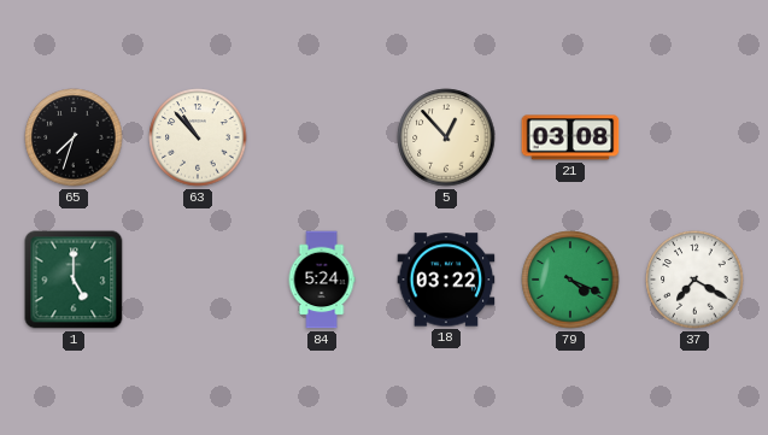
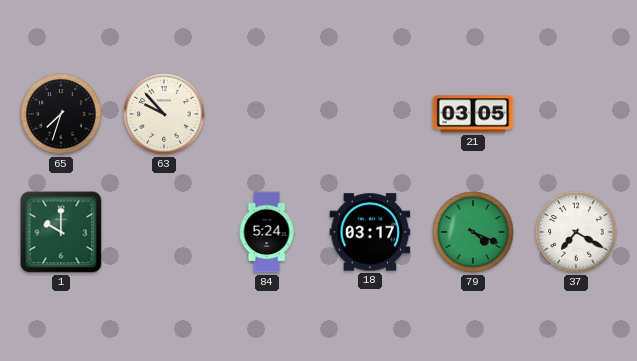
63: 10:53 -> 9:53 (164, 114)
5: 12:53 -> none (446, 137)
21: 03:08 -> 03:05 (473, 114)
1: 5:00 -> 10:00 (61, 232)
18: 03:22 -> 03:17 (370, 232)
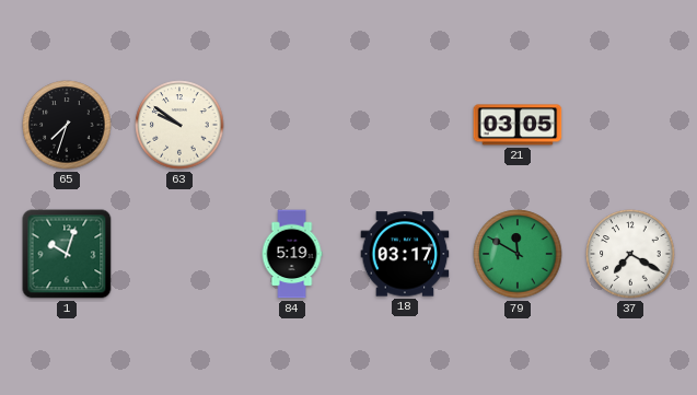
63: 9:53 -> 9:51 (179, 125)
1: 10:00 -> 10:03 (67, 254)
84: 5:24 -> 5:19 (292, 254)
79: 4:19 -> 11:50 (518, 254)
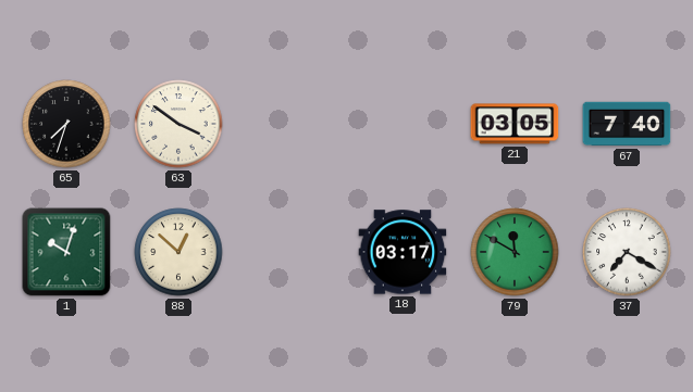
63: 9:51 -> 3:51 (178, 124)
67: none -> 7:40 (627, 124)
88: none -> 12:52 (178, 252)
84: 5:19 -> none (292, 254)
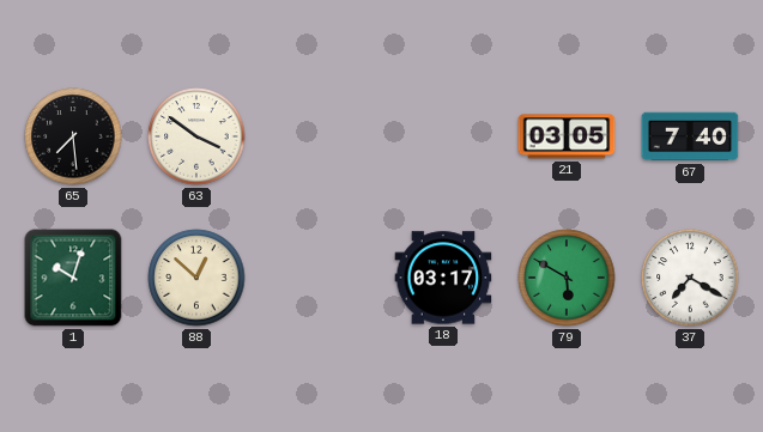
65: 7:33 -> 7:29 (73, 136)
79: 11:50 -> 5:50 (567, 278)
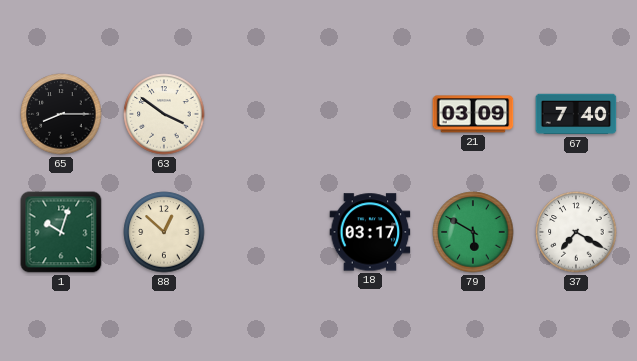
65: 7:29 -> 8:15 (61, 114)
21: 03:05 -> 03:09 (473, 114)
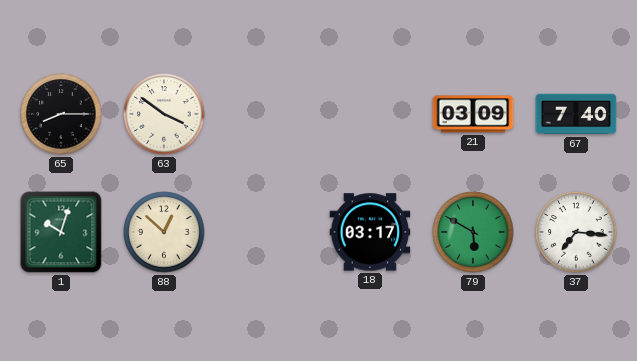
37: 7:20 -> 7:16 (576, 232)
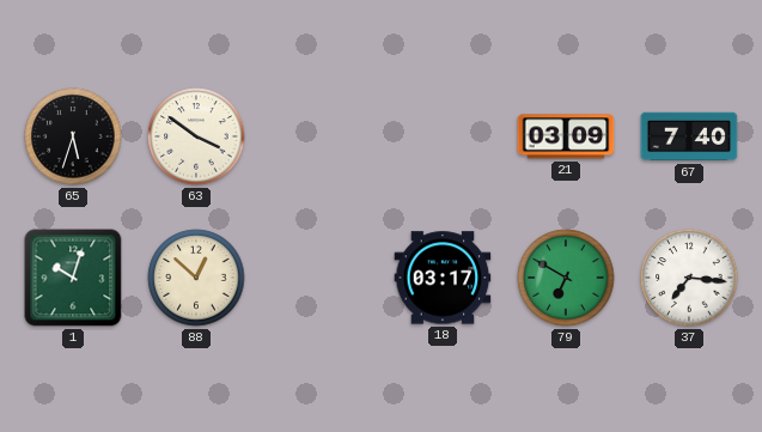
65: 8:15 -> 5:33 (73, 136)
79: 5:50 -> 6:50 (566, 278)
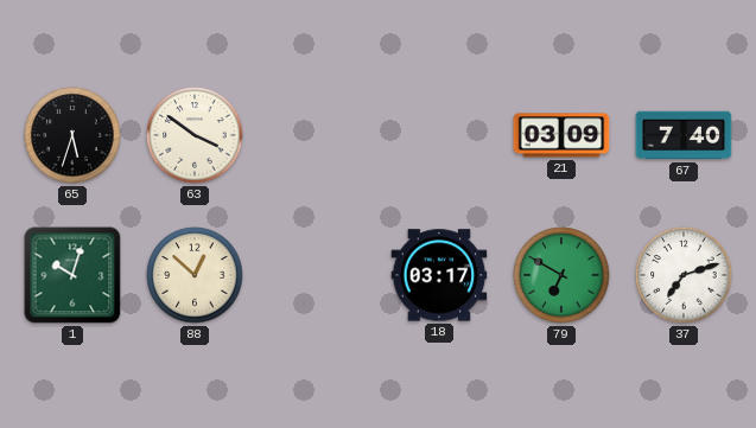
37: 7:16 -> 7:12 (684, 275)
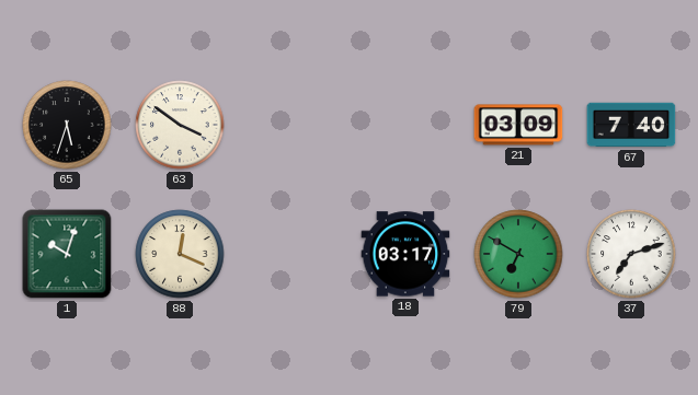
88: 12:52 -> 12:19 (180, 254)
